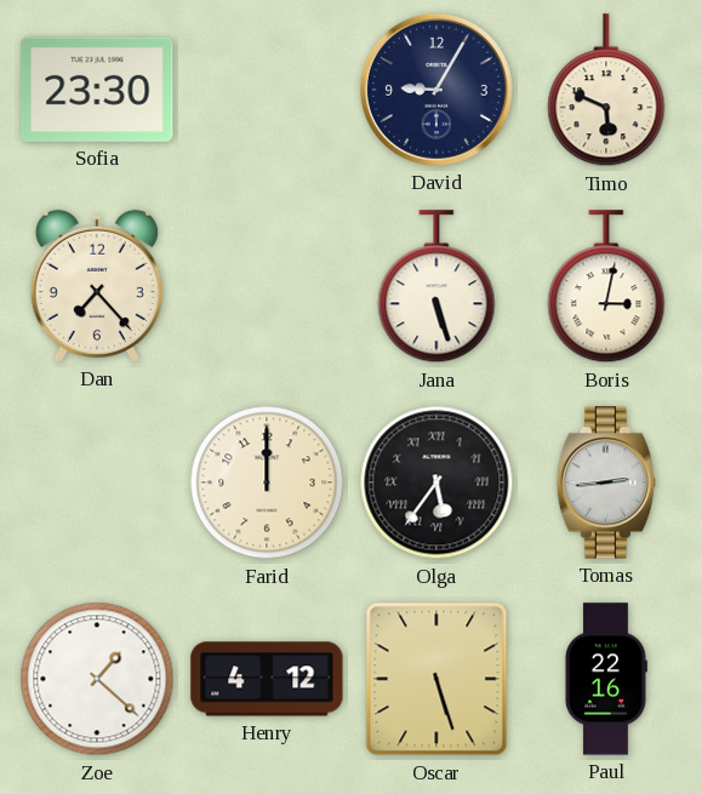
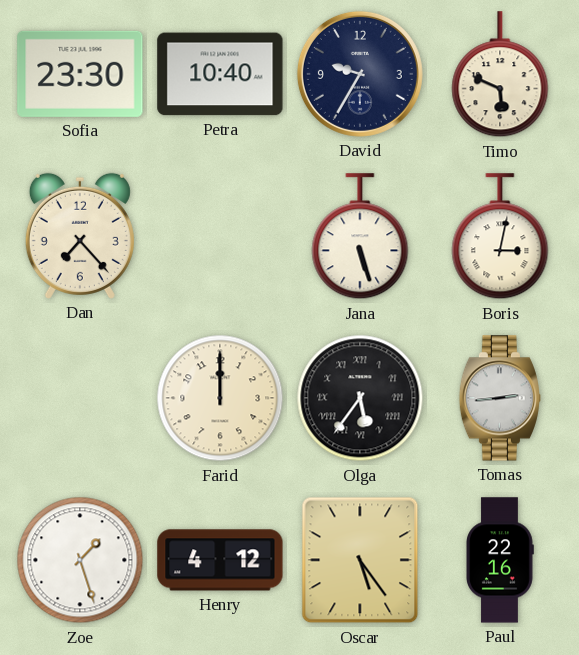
Petra: none -> 10:40 (220, 74)
David: 9:05 -> 9:35 (360, 74)
Zoe: 1:22 -> 1:27 (80, 560)
Oscar: 5:27 -> 5:24 (360, 560)
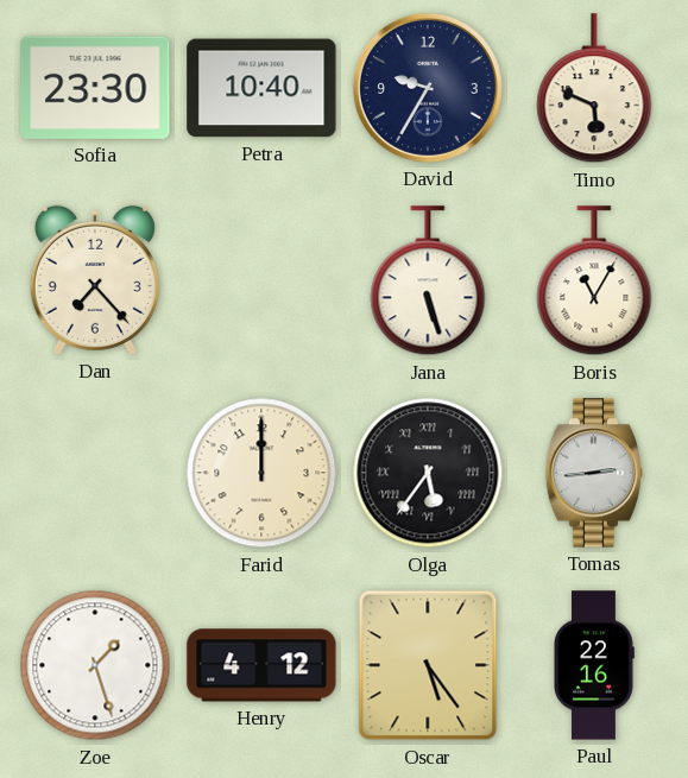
Boris: 3:02 -> 11:05 (594, 282)
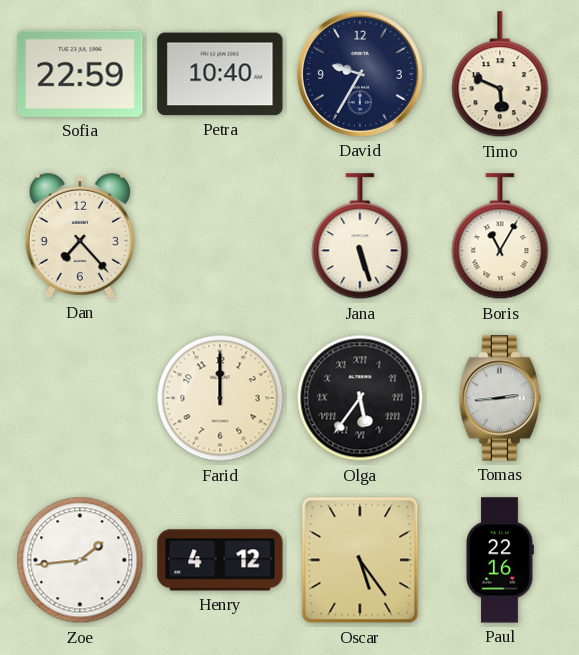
Sofia: 23:30 -> 22:59 (80, 74)
Zoe: 1:27 -> 1:44 (80, 560)
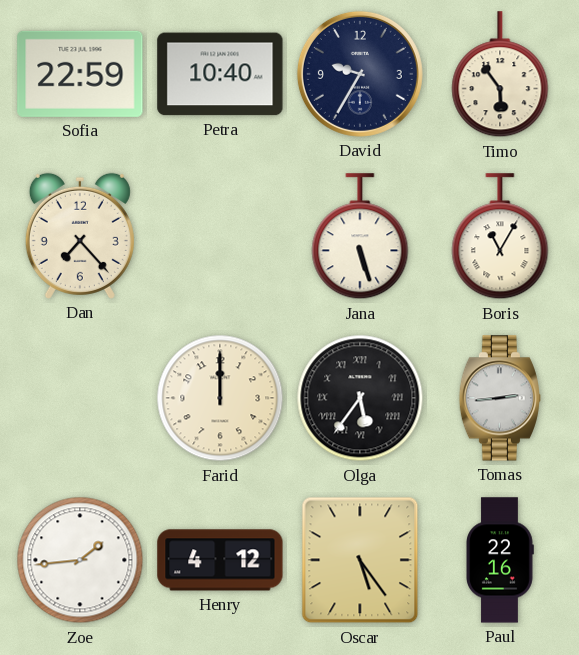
Timo: 5:49 -> 5:54 (500, 75)
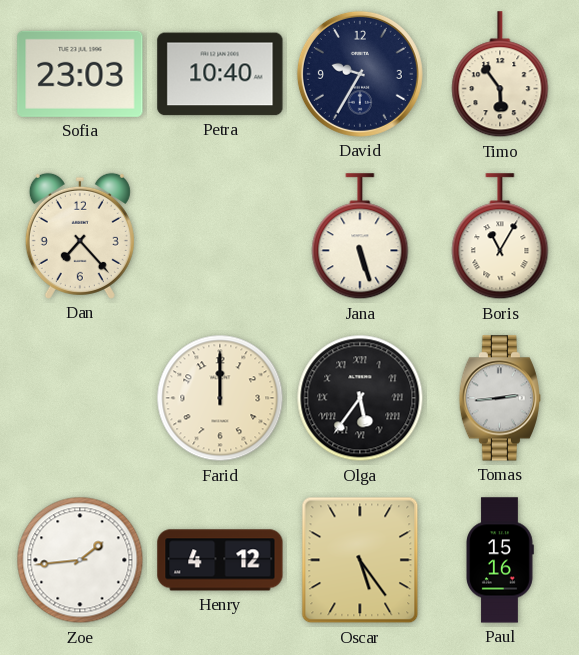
Sofia: 22:59 -> 23:03 (80, 74)
Paul: 22:16 -> 15:16 (500, 560)
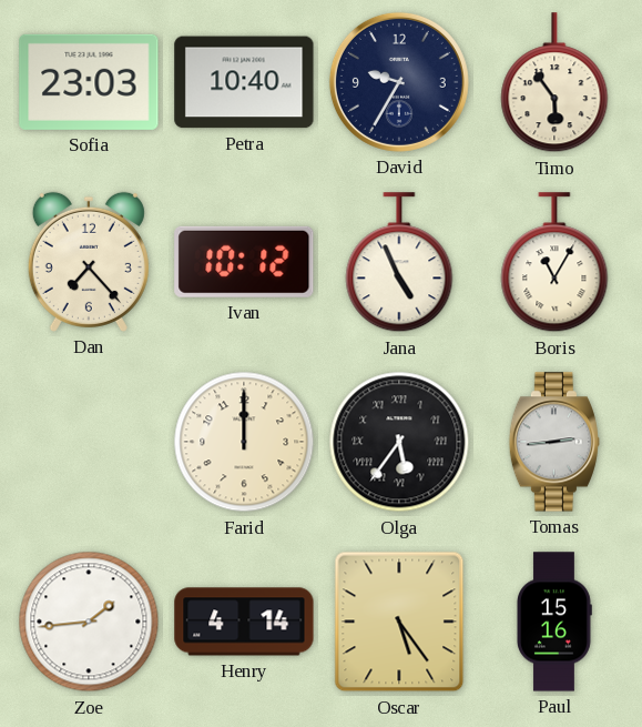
Ivan: none -> 10:12 (244, 262)
Jana: 5:27 -> 4:56 (399, 263)
Henry: 4:12 -> 4:14 (244, 622)
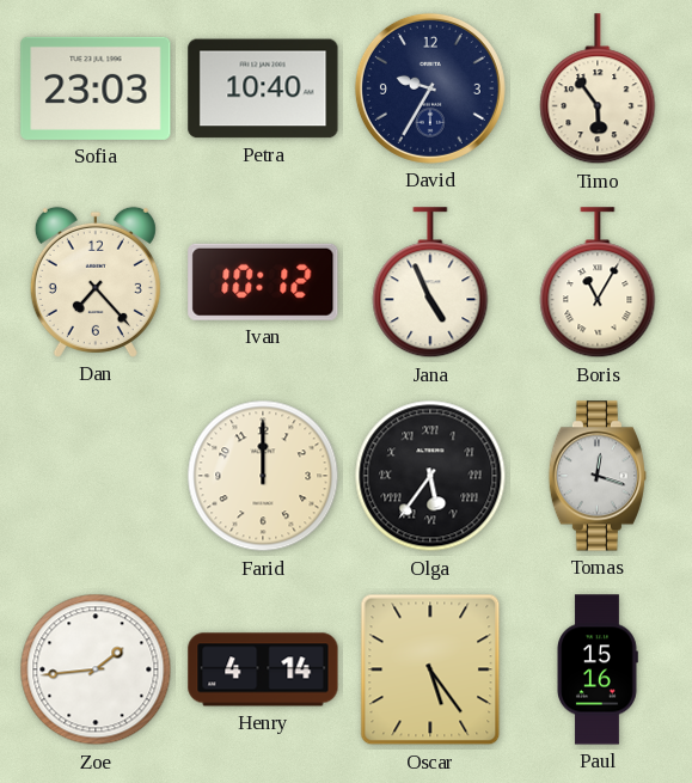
Tomas: 2:44 -> 12:18 (596, 476)
